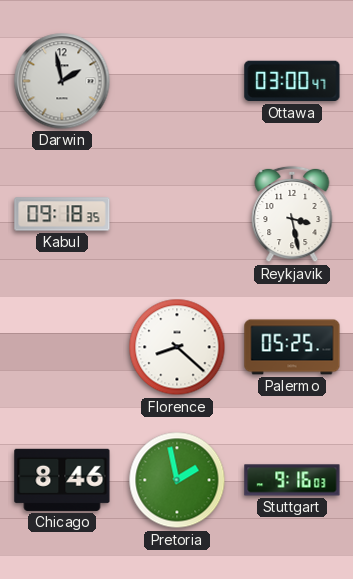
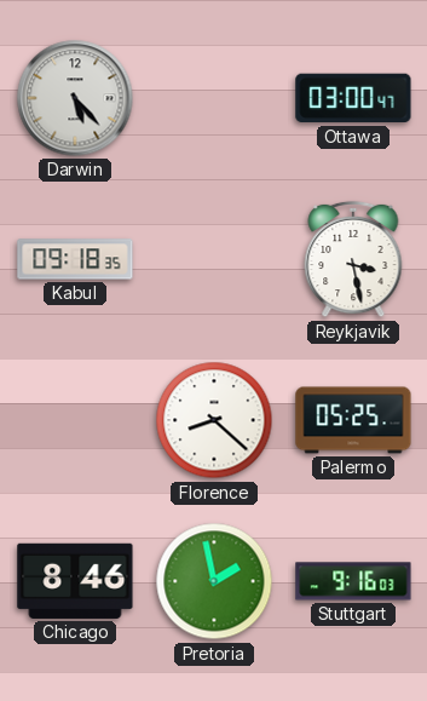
Darwin: 1:58 -> 5:23 (75, 98)
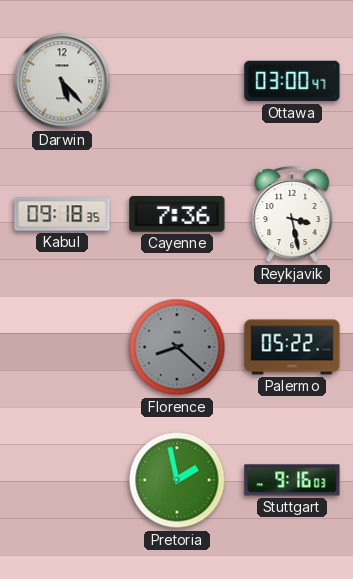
Cayenne: none -> 7:36 (177, 215)
Florence dial: white -> grey (177, 347)
Palermo: 05:25 -> 05:22 (292, 347)
Chicago: 8:46 -> none (75, 581)
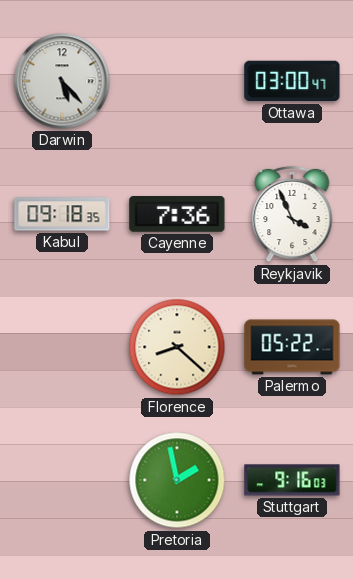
Reykjavik: 3:28 -> 3:56 (292, 214)
Florence dial: grey -> cream (177, 347)
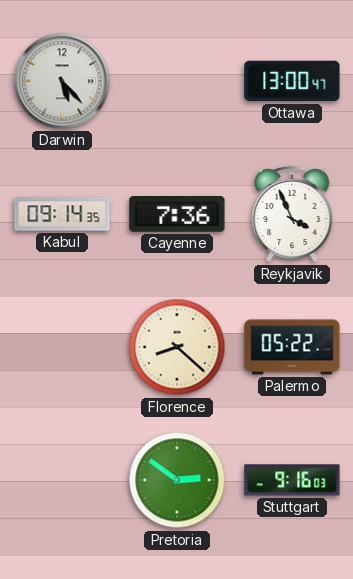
Ottawa: 03:00 -> 13:00 (292, 81)
Kabul: 09:18 -> 09:14 (62, 214)
Pretoria: 1:58 -> 2:51 (177, 480)
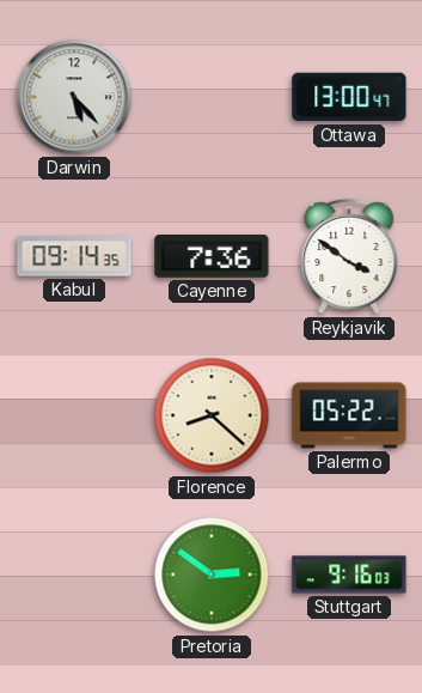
Reykjavik: 3:56 -> 3:51 (349, 256)
